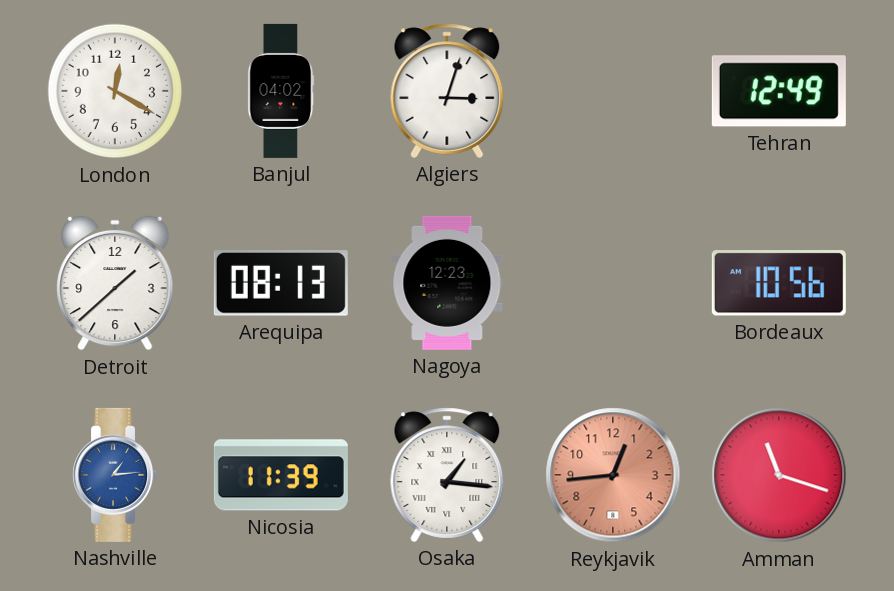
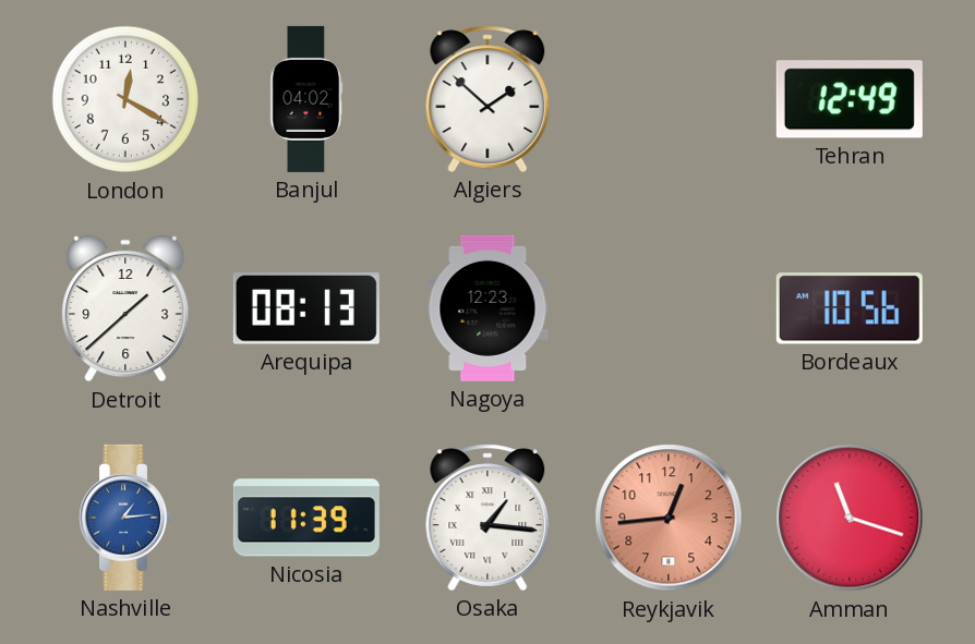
Algiers: 3:03 -> 1:52 (487, 99)
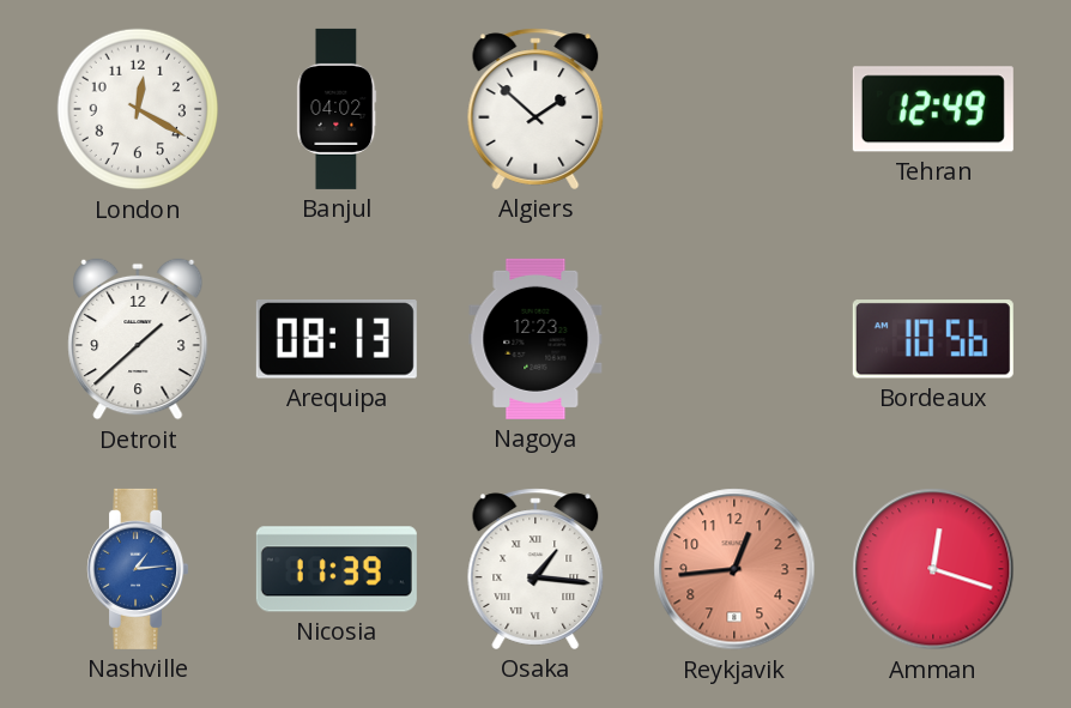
Amman: 11:18 -> 12:18 (933, 569)
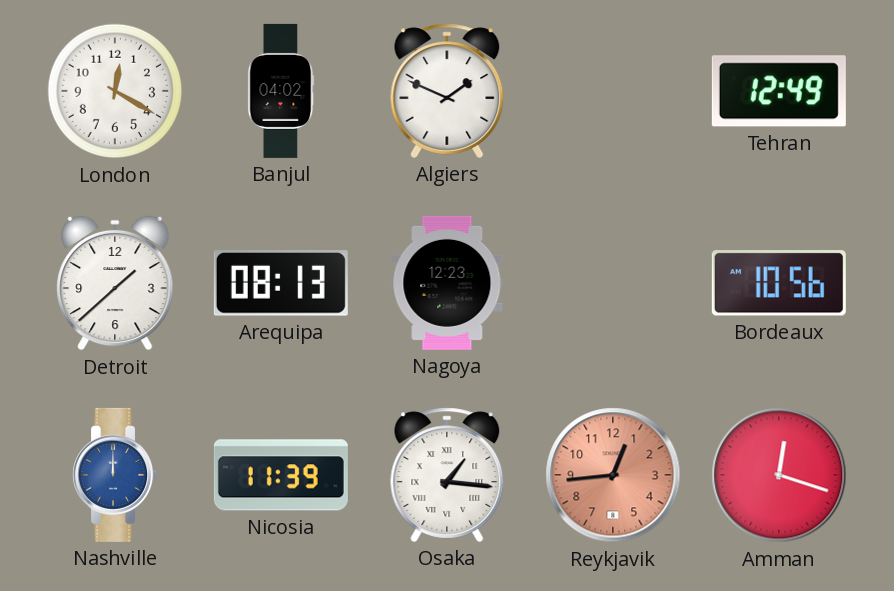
Algiers: 1:52 -> 1:49 (447, 91)
Nashville: 1:14 -> 12:00 (115, 475)
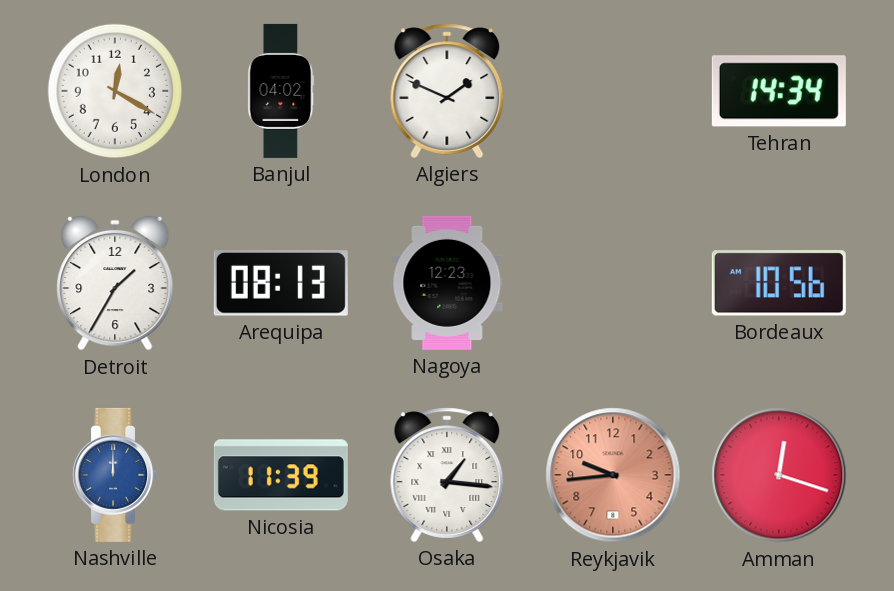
Tehran: 12:49 -> 14:34 (779, 91)
Detroit: 1:38 -> 1:35 (115, 283)
Reykjavik: 12:44 -> 9:44 (613, 475)
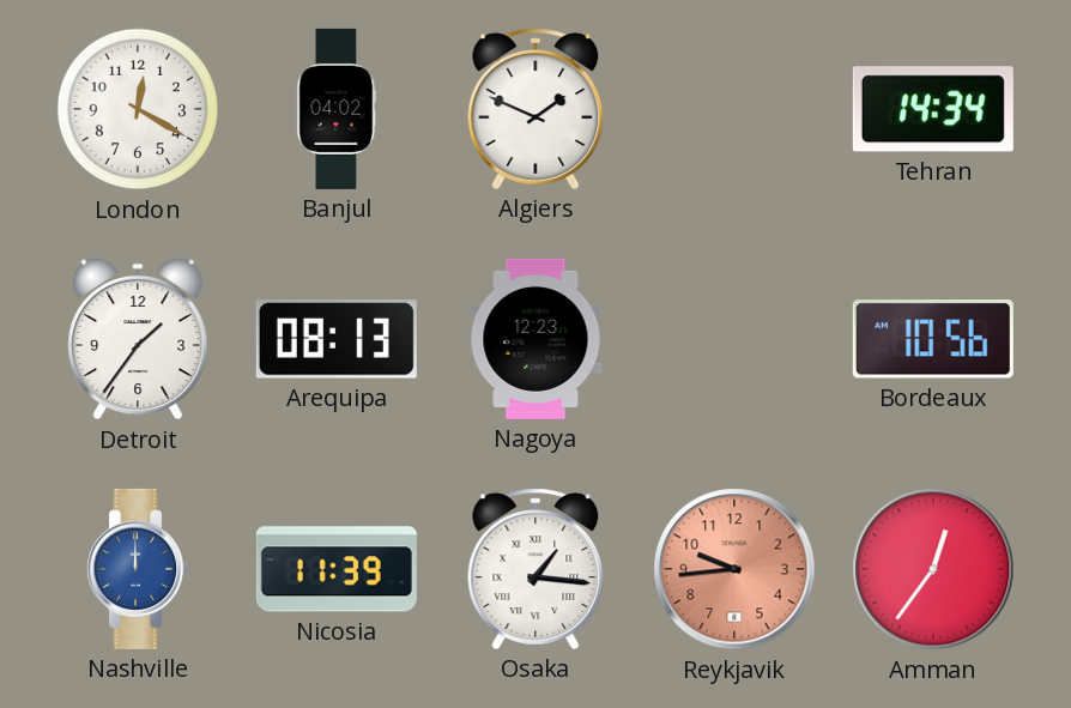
Detroit: 1:35 -> 1:36 (138, 339)
Amman: 12:18 -> 12:36 (933, 569)
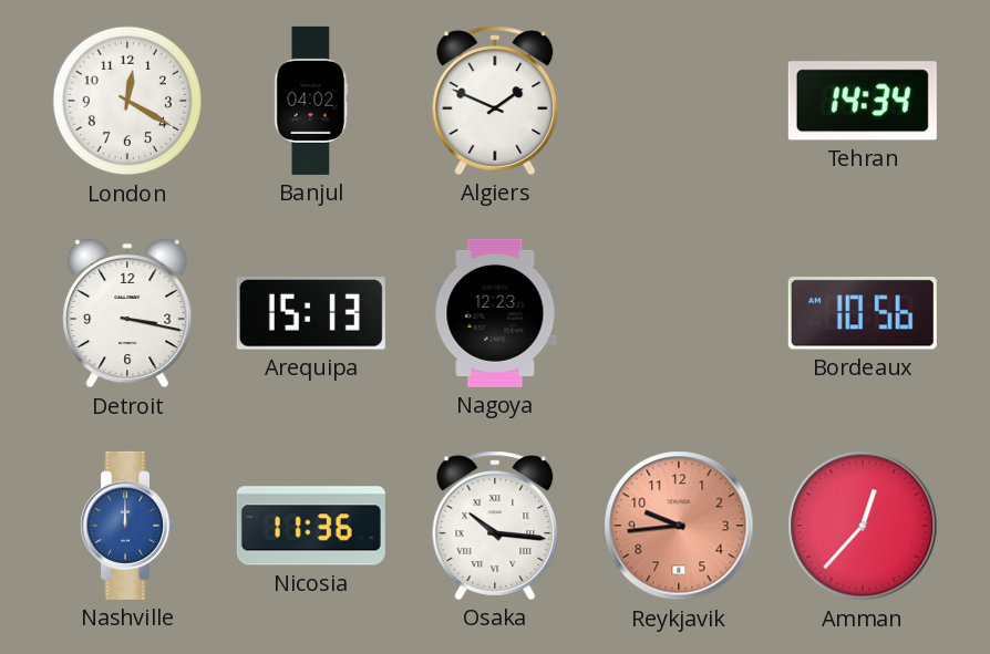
Detroit: 1:36 -> 3:17 (127, 313)
Arequipa: 08:13 -> 15:13 (311, 314)
Nicosia: 11:39 -> 11:36 (311, 526)
Osaka: 1:16 -> 10:16 (495, 526)
Amman: 12:36 -> 12:37 (863, 526)
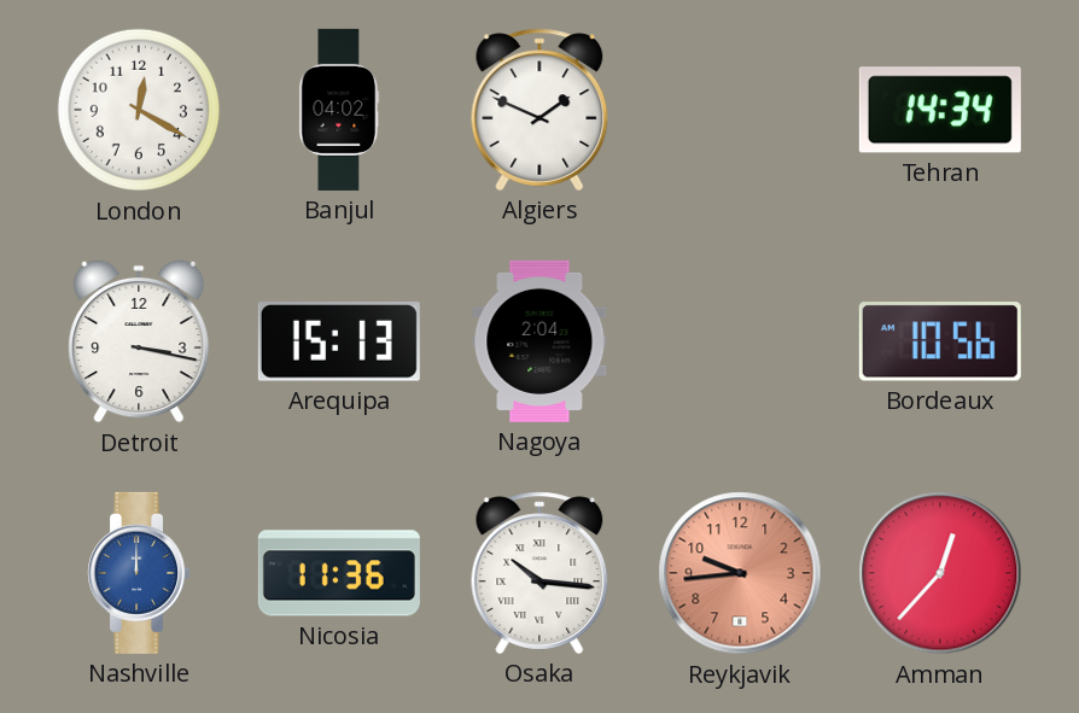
Nagoya: 12:23 -> 2:04 (539, 341)
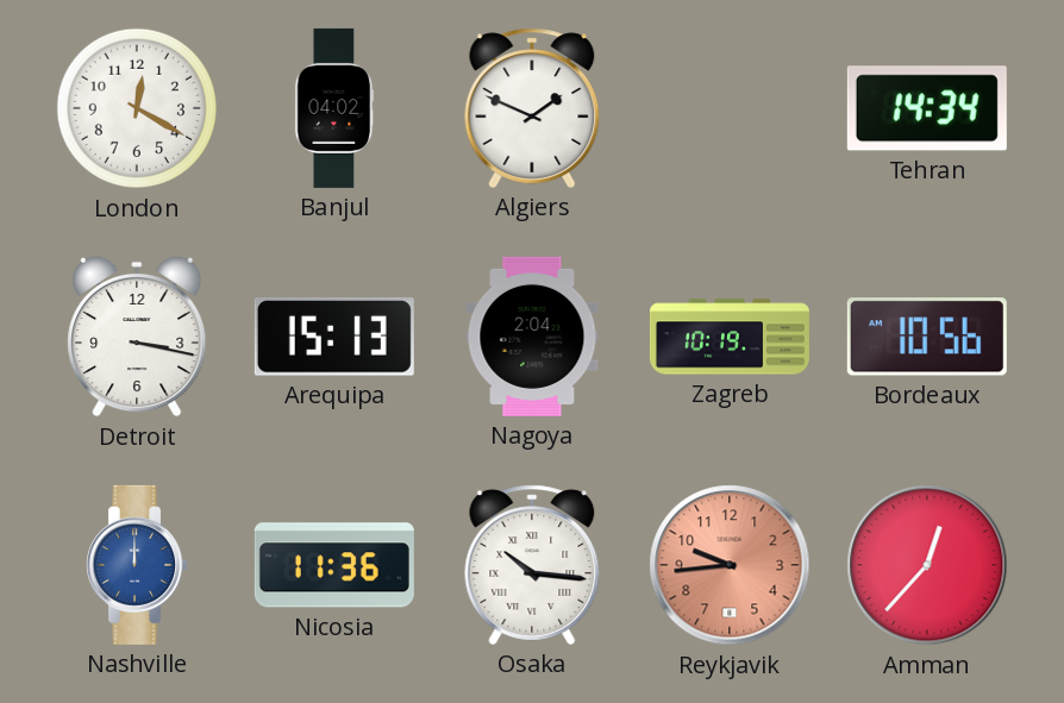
Zagreb: none -> 10:19 (730, 337)
